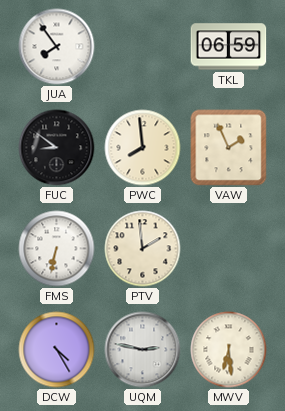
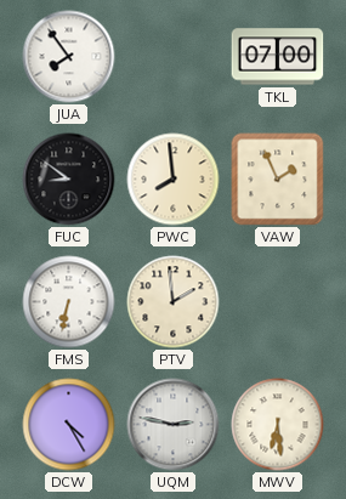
TKL: 06:59 -> 07:00 (278, 57)
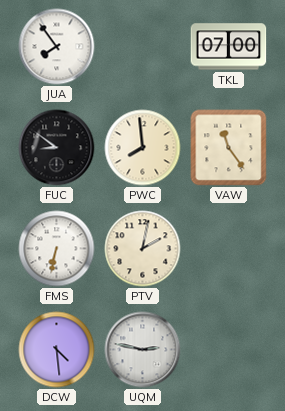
VAW: 1:56 -> 11:24 (229, 148)
PTV: 1:59 -> 2:02 (143, 249)
DCW: 4:25 -> 4:29 (57, 350)
MWV: 6:29 -> none (278, 425)
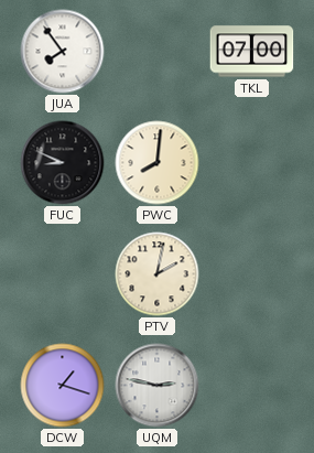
FUC: 8:51 -> 8:49 (63, 163)
PWC: 7:59 -> 8:01 (158, 163)
VAW: 11:24 -> none (229, 148)
FMS: 6:32 -> none (57, 249)
DCW: 4:29 -> 1:18 (63, 386)
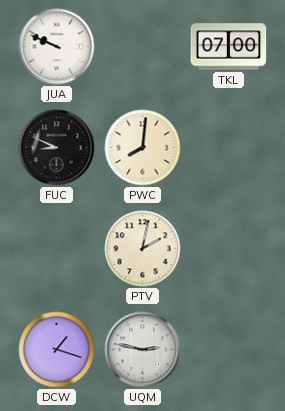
JUA: 7:54 -> 9:49 (57, 47)
